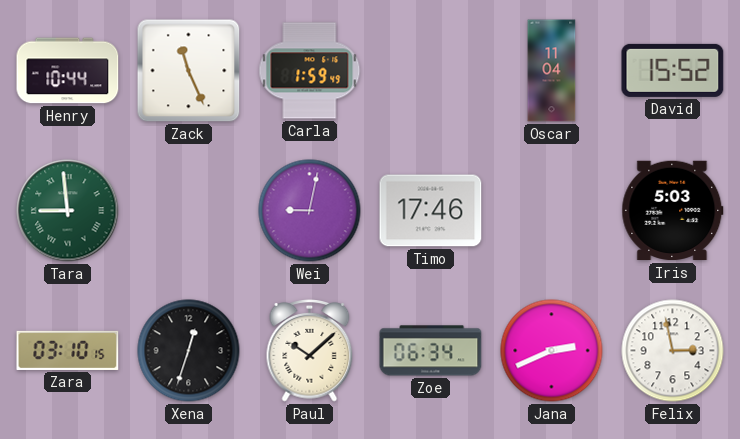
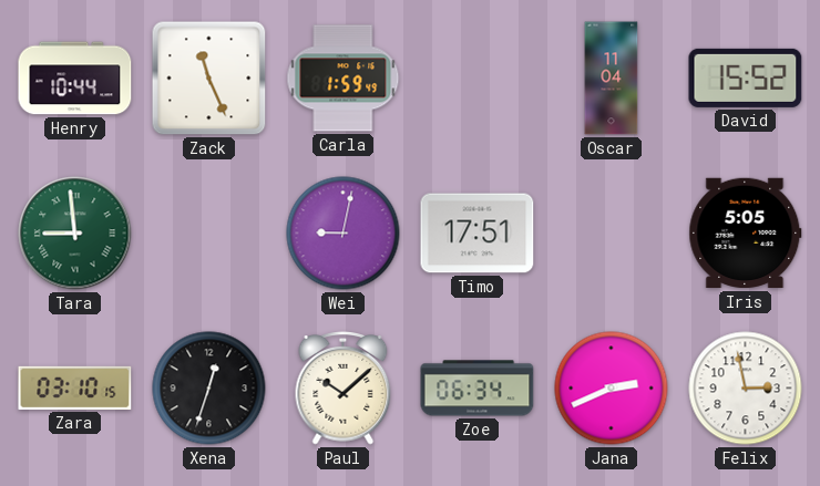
Timo: 17:46 -> 17:51 (478, 234)
Iris: 5:03 -> 5:05 (746, 234)
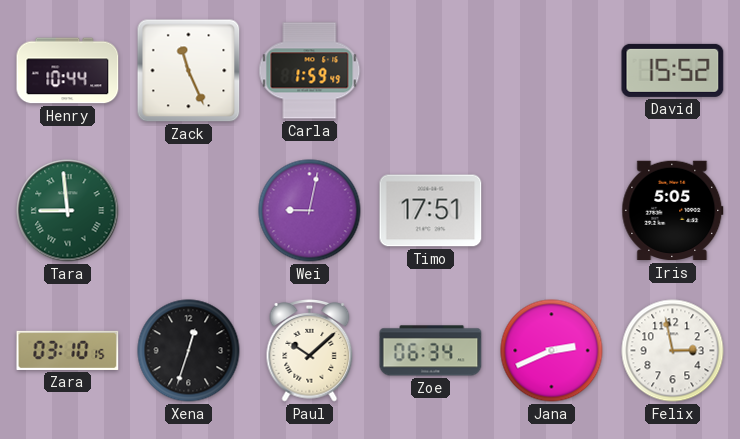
Oscar: 11:04 -> none (612, 79)
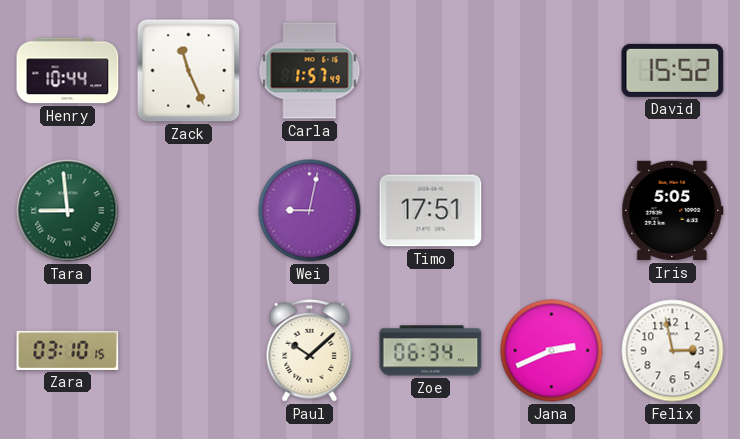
Carla: 1:59 -> 1:57 (310, 71)
Xena: 12:33 -> none (189, 351)
